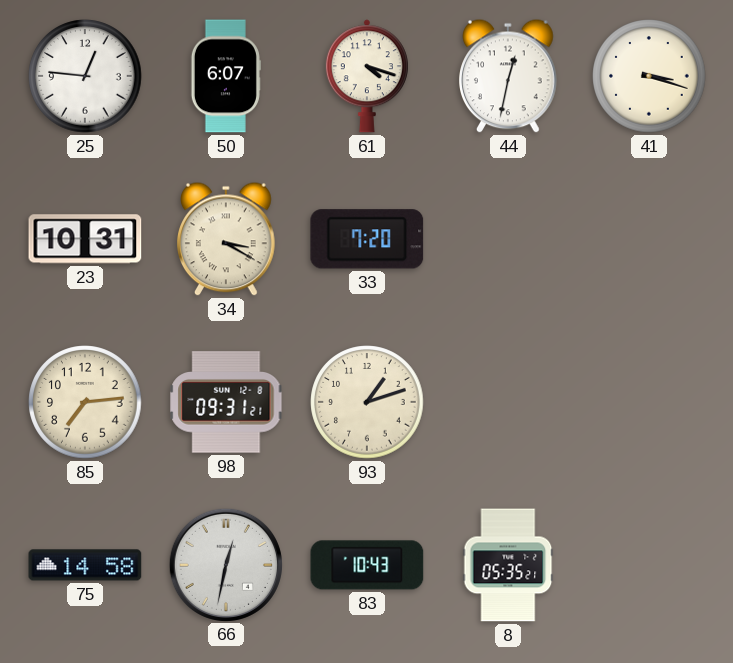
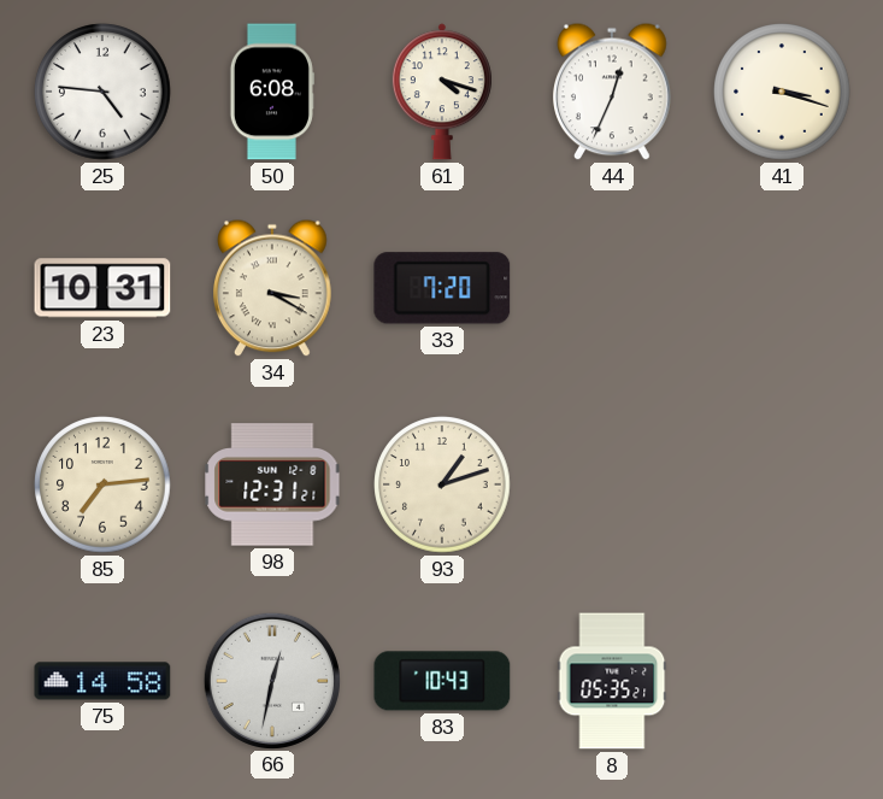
25: 12:46 -> 4:46 (102, 92)
50: 6:07 -> 6:08 (272, 92)
44: 12:32 -> 12:34 (613, 92)
98: 09:31 -> 12:31 (272, 484)
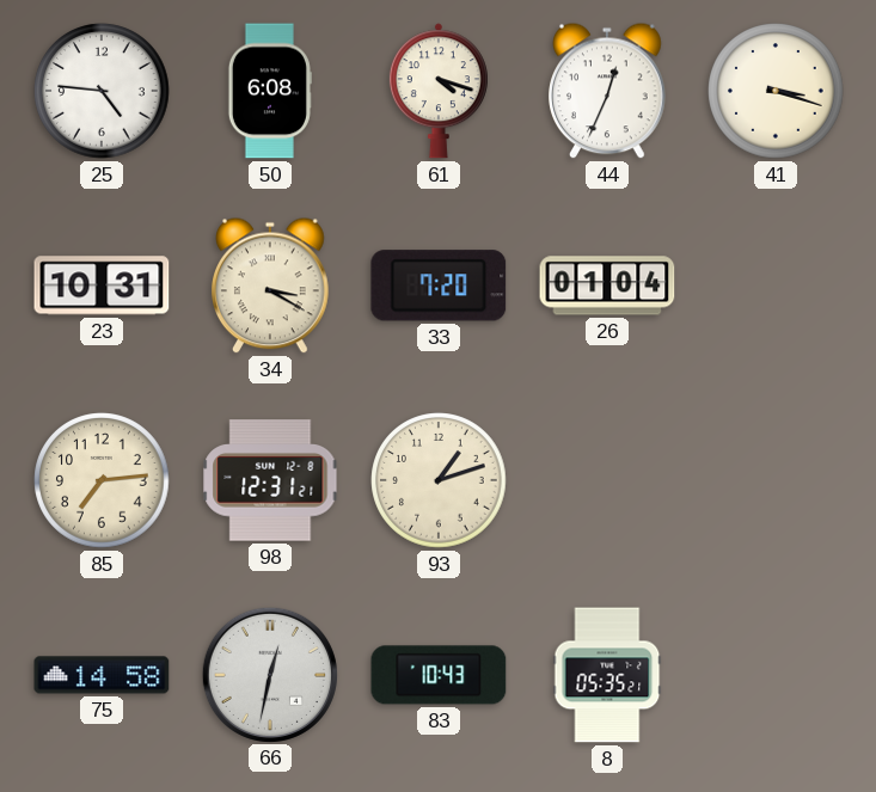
26: none -> 01:04 (607, 286)
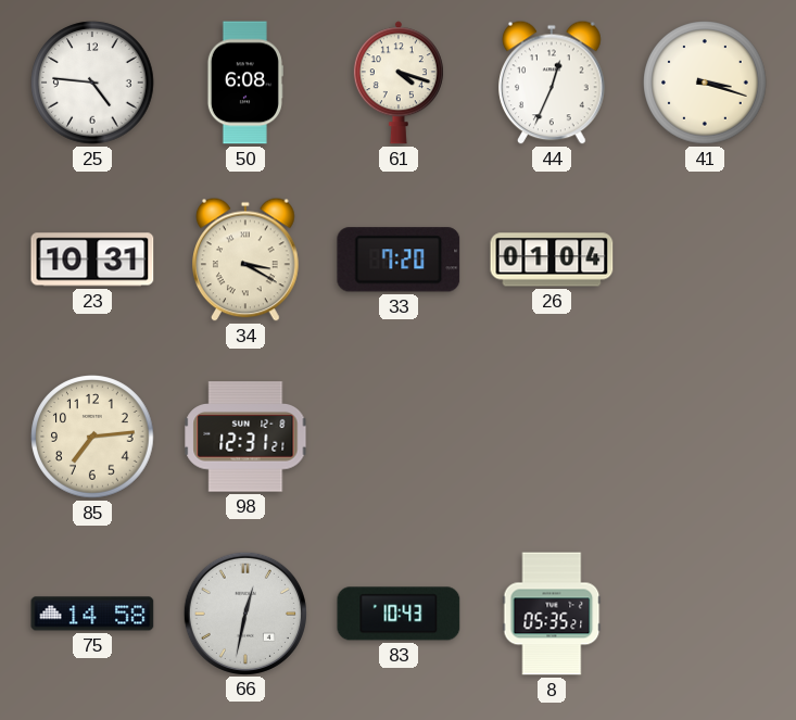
93: 1:12 -> none (439, 480)
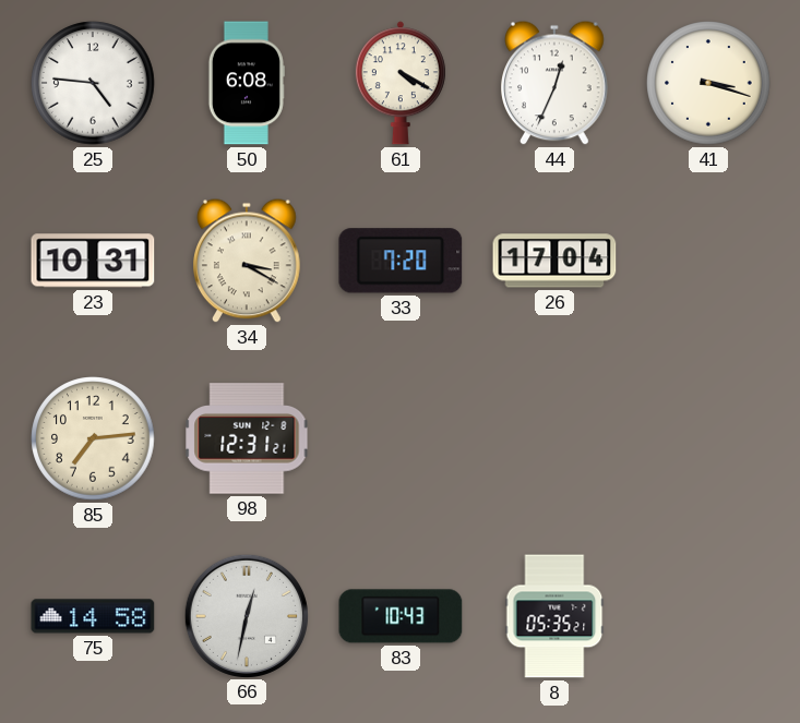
61: 4:18 -> 4:20 (401, 83)
26: 01:04 -> 17:04 (554, 261)
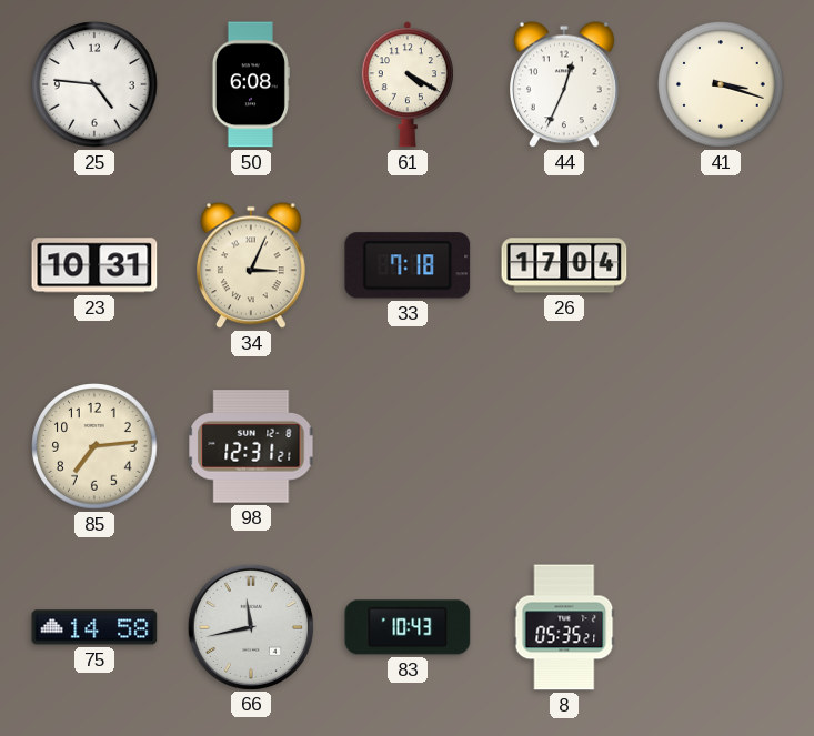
34: 3:20 -> 3:04 (252, 265)
33: 7:20 -> 7:18 (408, 265)
66: 12:32 -> 11:43 (250, 626)
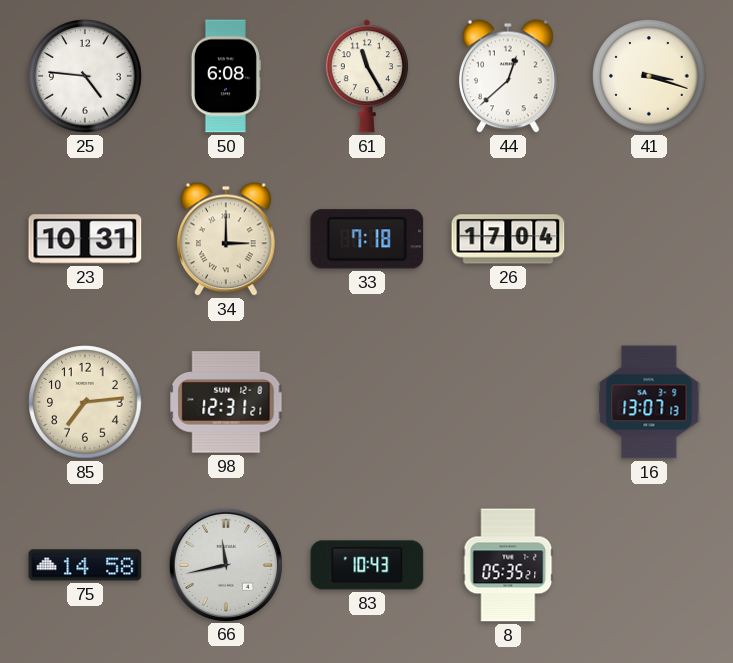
61: 4:20 -> 11:25 (367, 76)
44: 12:34 -> 12:38 (509, 76)
34: 3:04 -> 3:00 (227, 239)
16: none -> 13:07 (649, 402)
